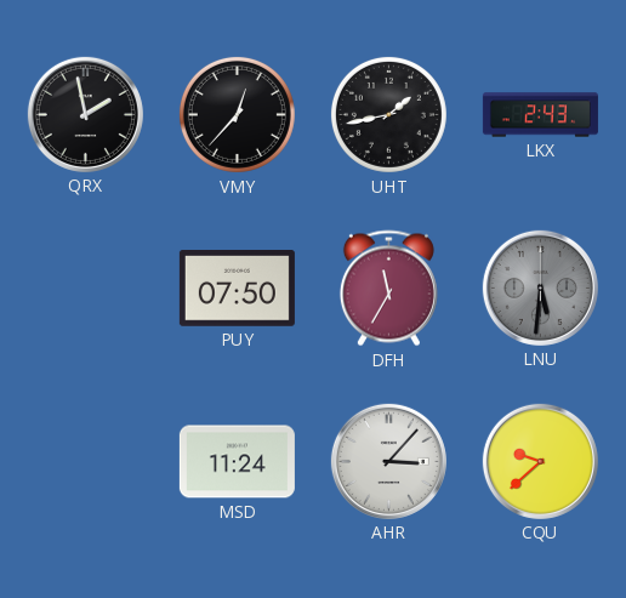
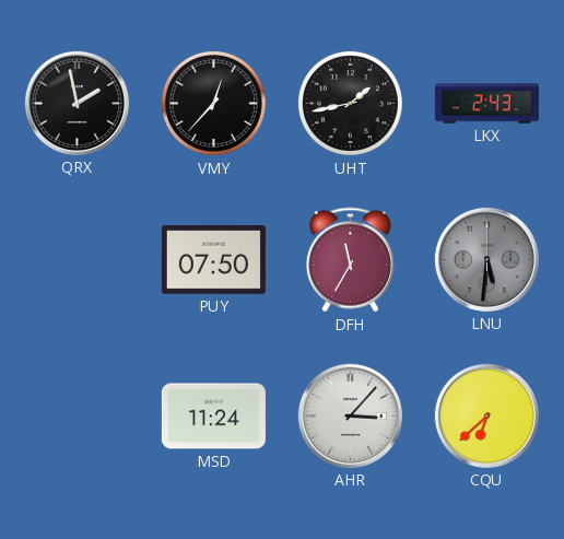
CQU: 9:38 -> 6:38 (486, 415)
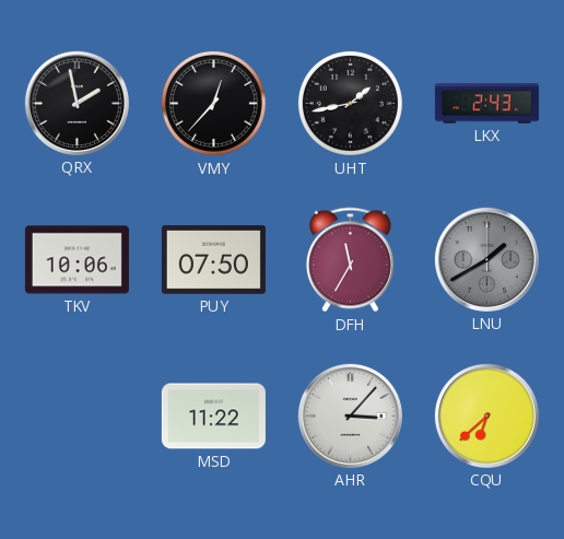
TKV: none -> 10:06 (77, 260)
LNU: 5:31 -> 1:40 (486, 259)
MSD: 11:24 -> 11:22 (213, 417)
